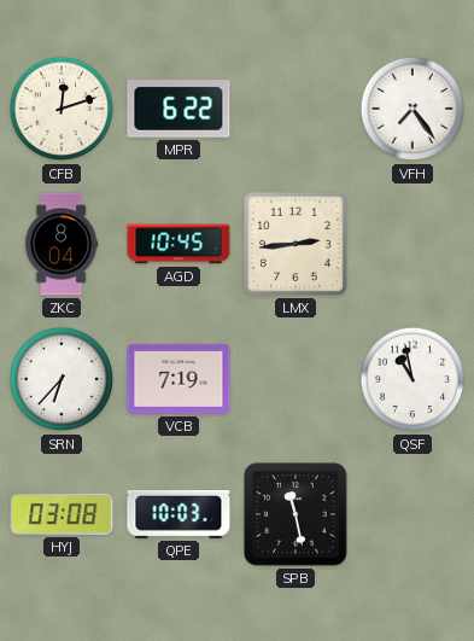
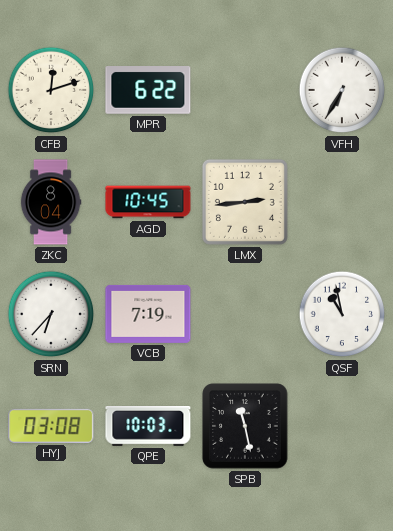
VFH: 7:24 -> 6:35 (342, 90)
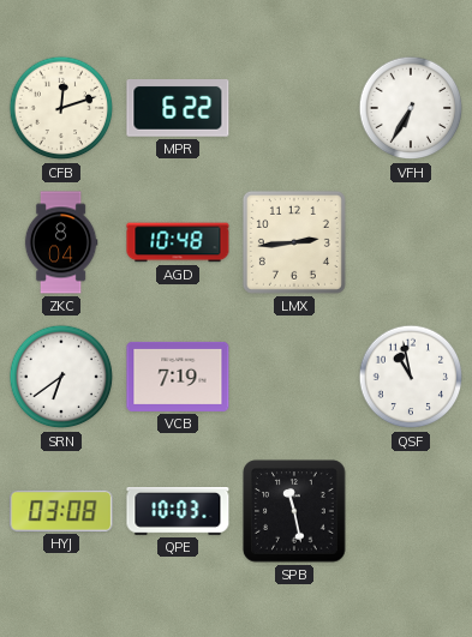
AGD: 10:45 -> 10:48 (178, 242)
SRN: 6:37 -> 6:39 (61, 377)
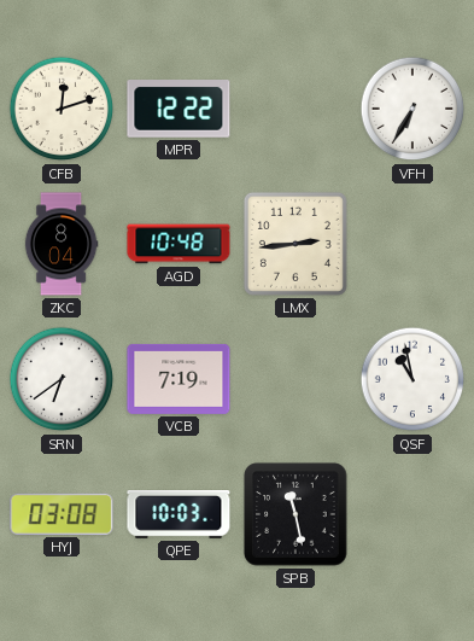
MPR: 6:22 -> 12:22 (179, 110)
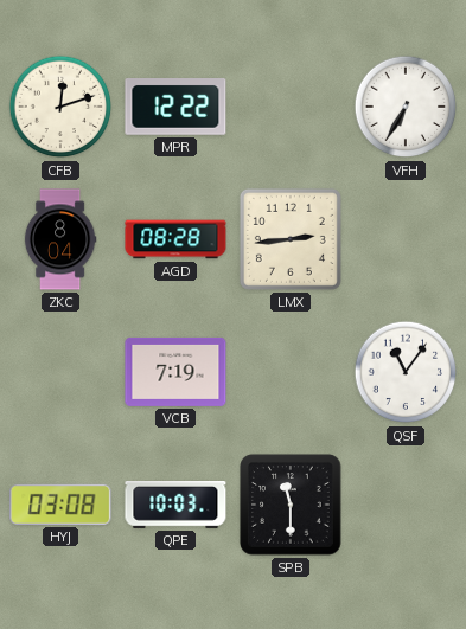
AGD: 10:48 -> 08:28 (175, 239)
SRN: 6:39 -> none (62, 379)
QSF: 10:58 -> 11:06 (406, 372)
SPB: 11:28 -> 11:30 (291, 505)
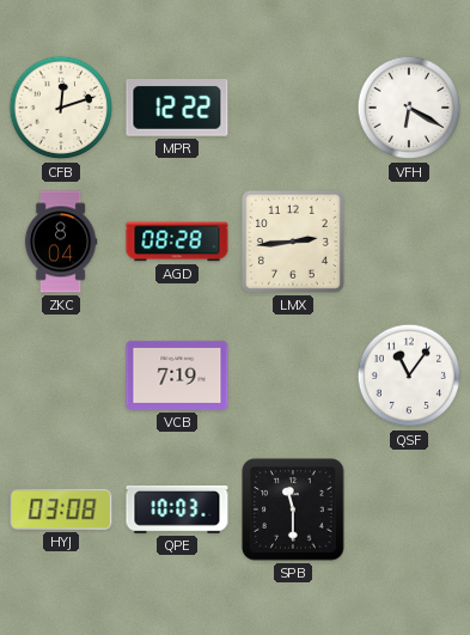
VFH: 6:35 -> 6:20 (409, 108)
